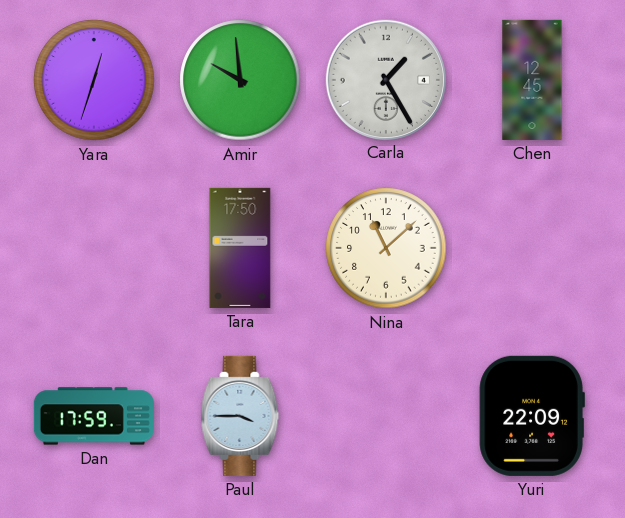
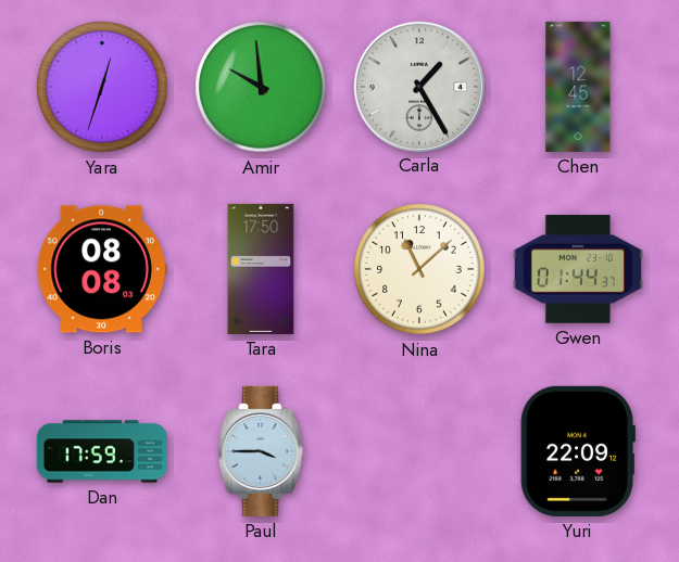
Boris: none -> 08:08 (102, 269)
Gwen: none -> 01:44 (578, 269)
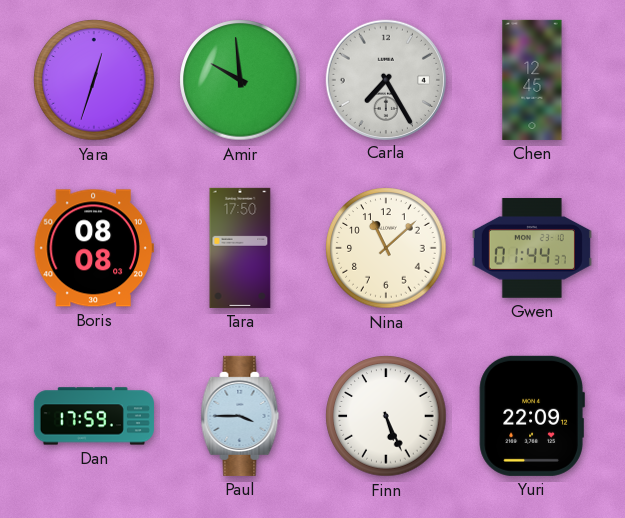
Carla: 1:25 -> 7:25 (385, 79)
Finn: none -> 5:26 (386, 416)
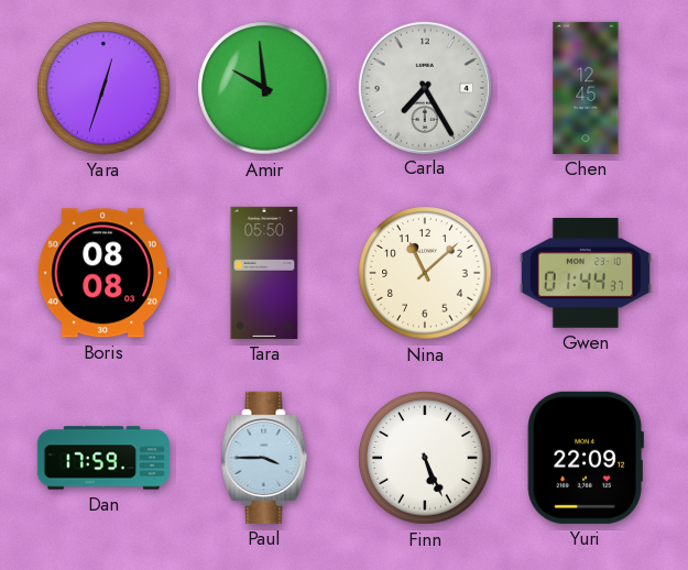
Tara: 17:50 -> 05:50 (264, 273)
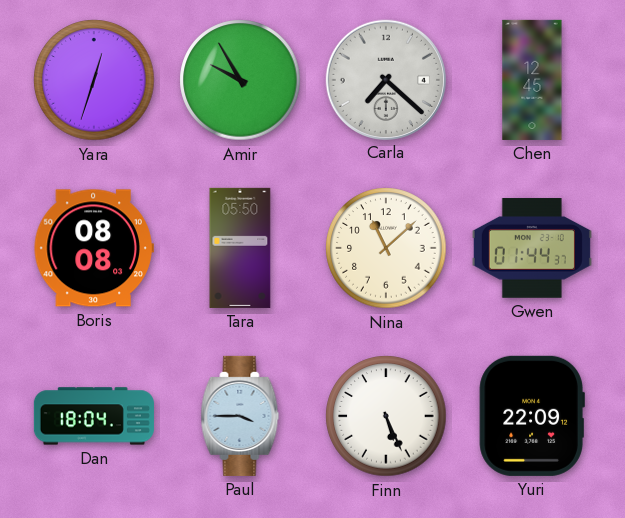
Amir: 9:59 -> 9:55 (240, 80)
Carla: 7:25 -> 7:22 (385, 79)
Dan: 17:59 -> 18:04 (94, 416)
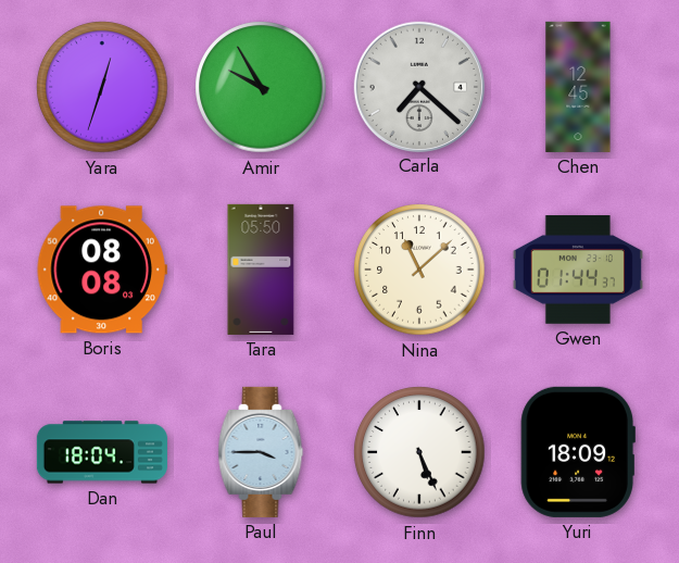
Yuri: 22:09 -> 18:09 (578, 452)
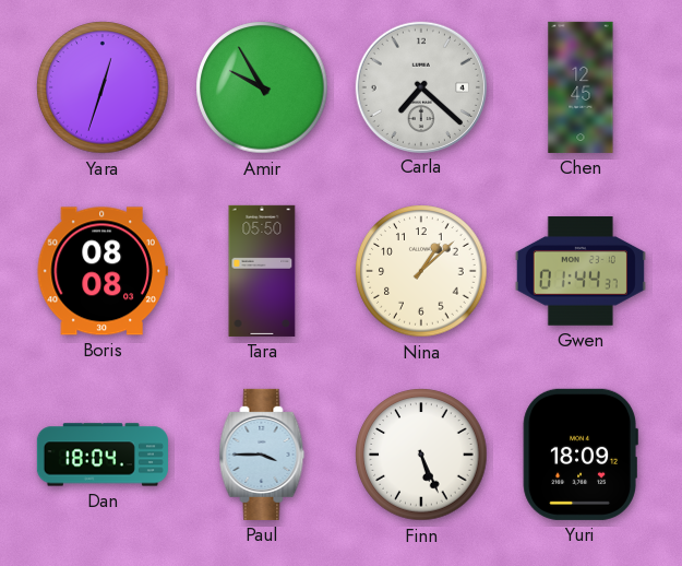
Nina: 11:08 -> 1:08 (421, 271)
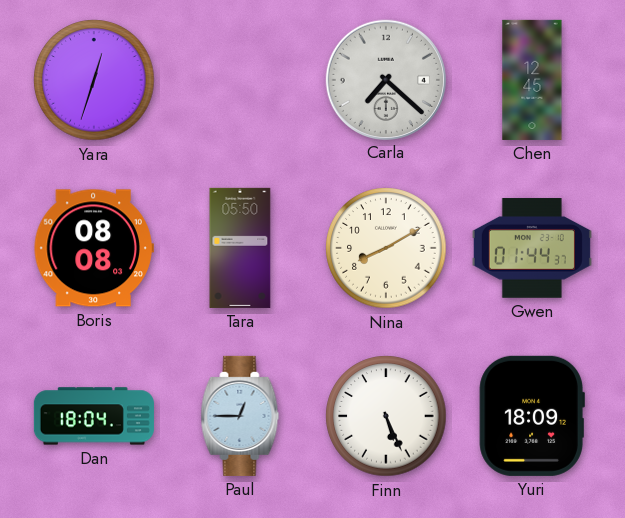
Amir: 9:55 -> none (262, 87)
Nina: 1:08 -> 8:10 (386, 248)
Paul: 3:45 -> 12:45 (240, 416)
